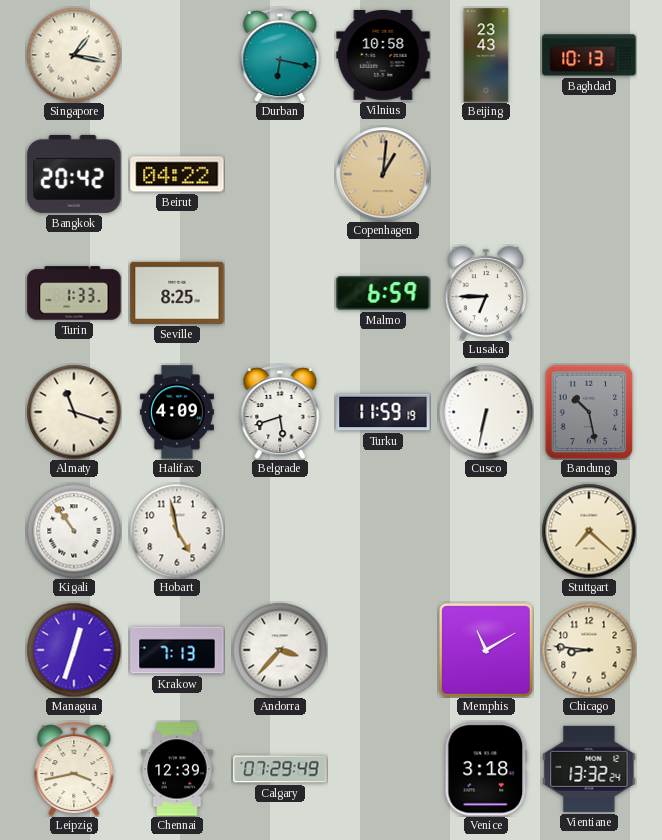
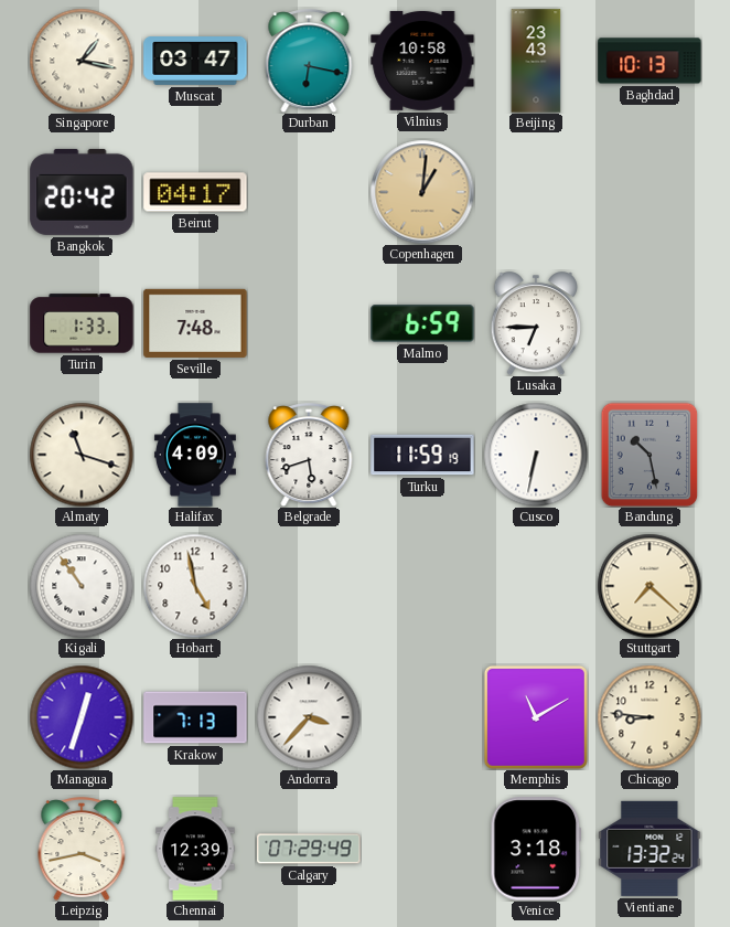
Muscat: none -> 03:47 (195, 62)
Beirut: 04:22 -> 04:17 (195, 192)
Seville: 8:25 -> 7:48 (195, 323)
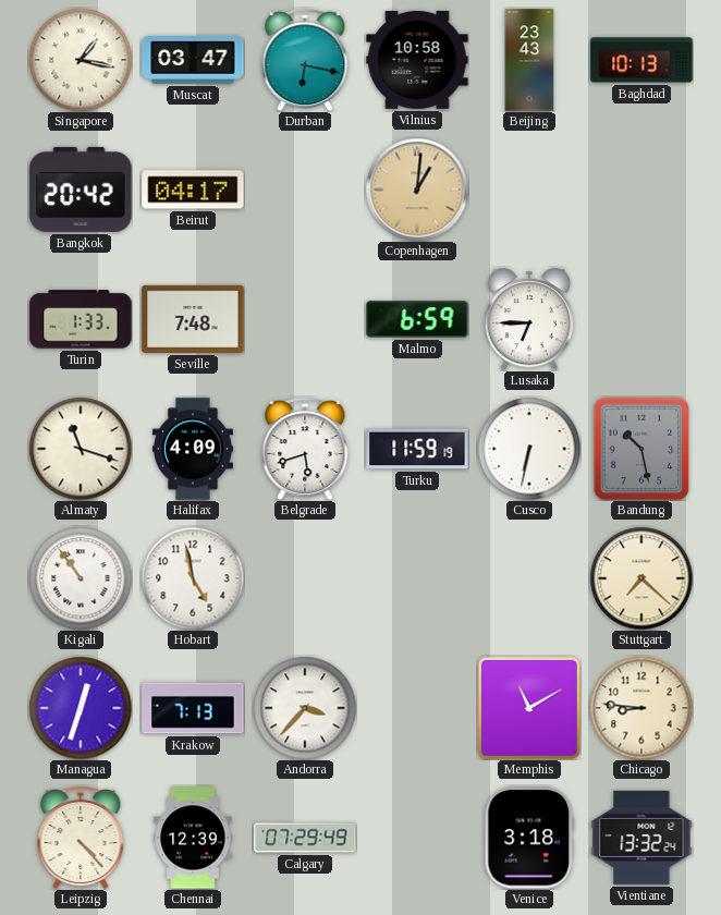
Leipzig: 3:43 -> 4:23 (81, 838)
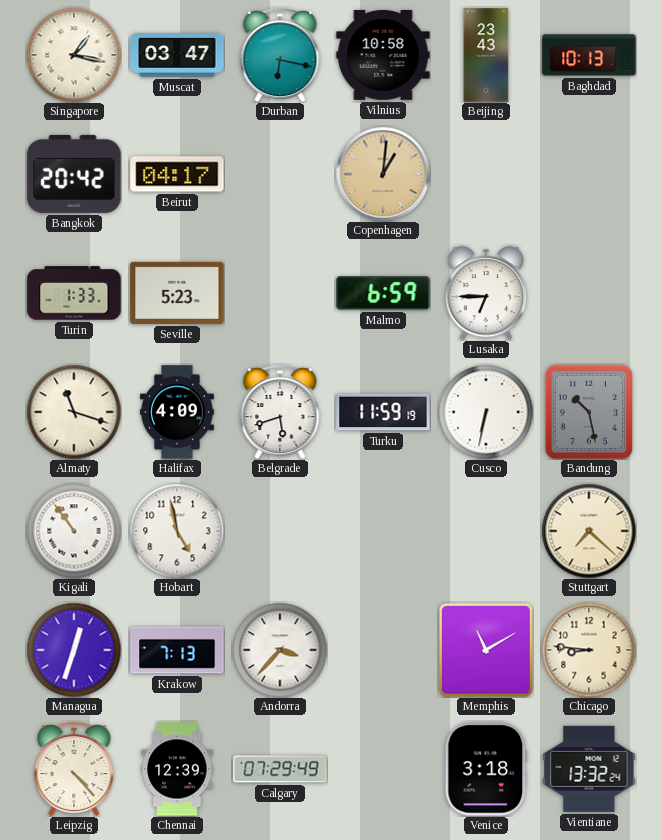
Seville: 7:48 -> 5:23 (177, 293)
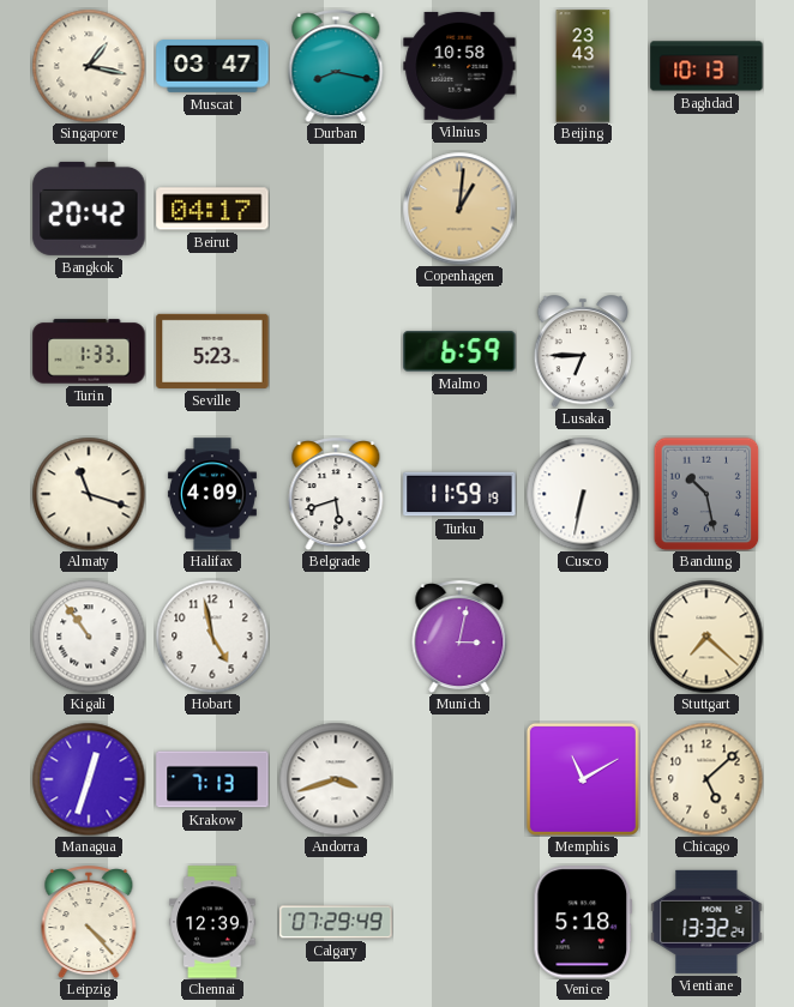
Durban: 6:17 -> 8:17 (336, 66)
Munich: none -> 3:02 (459, 637)
Andorra: 3:37 -> 3:42 (336, 779)
Chicago: 8:46 -> 5:08 (706, 779)
Venice: 3:18 -> 5:18 (583, 922)
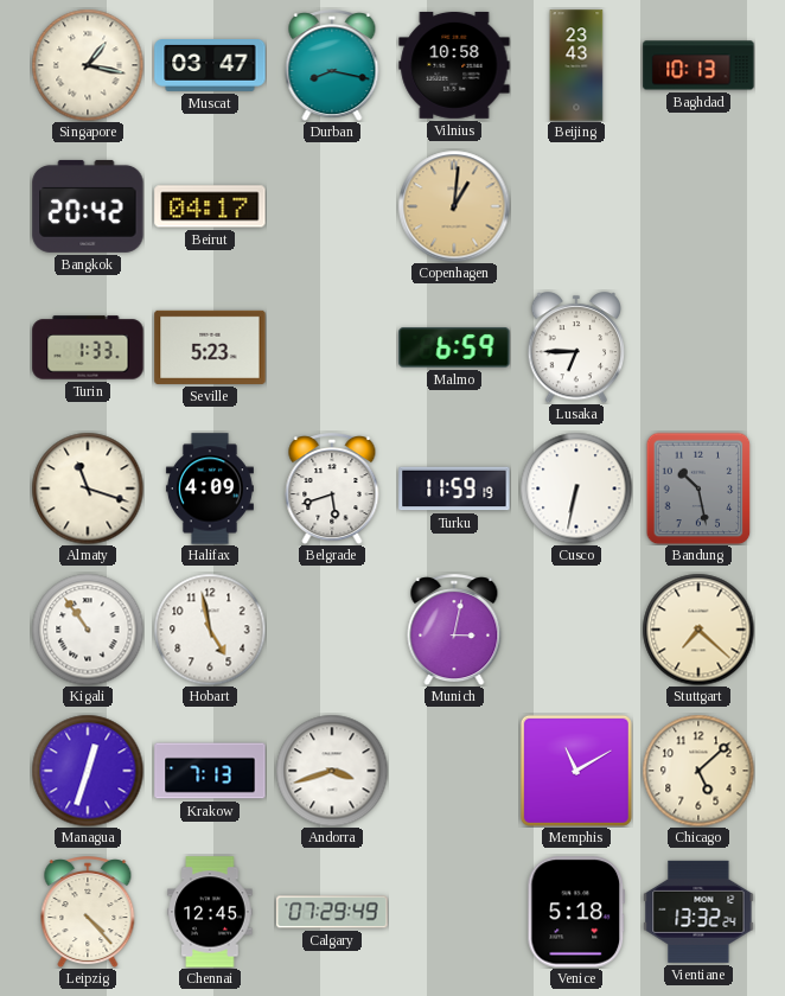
Chennai: 12:39 -> 12:45 (210, 912)
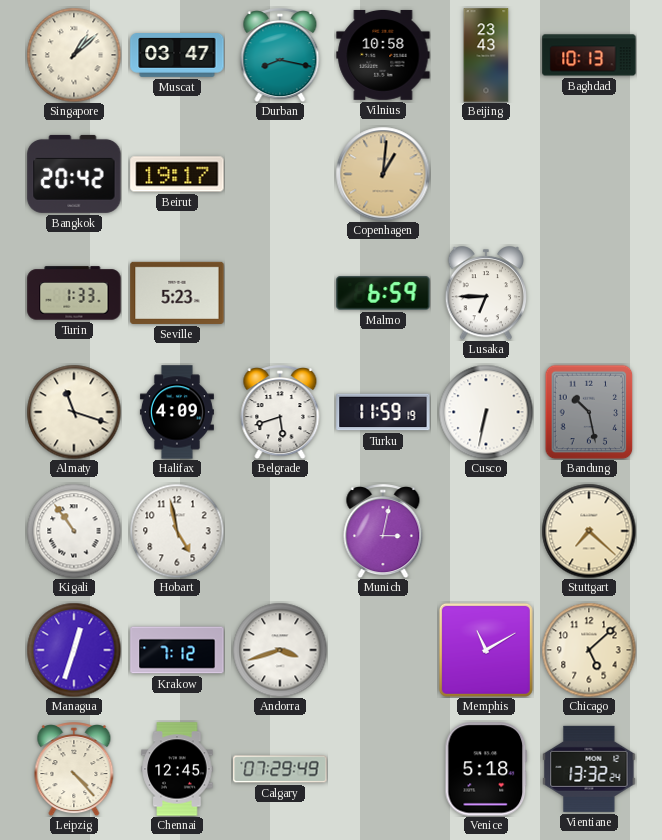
Singapore: 1:17 -> 1:08 (74, 55)
Beirut: 04:17 -> 19:17 (177, 174)
Krakow: 7:13 -> 7:12 (177, 650)
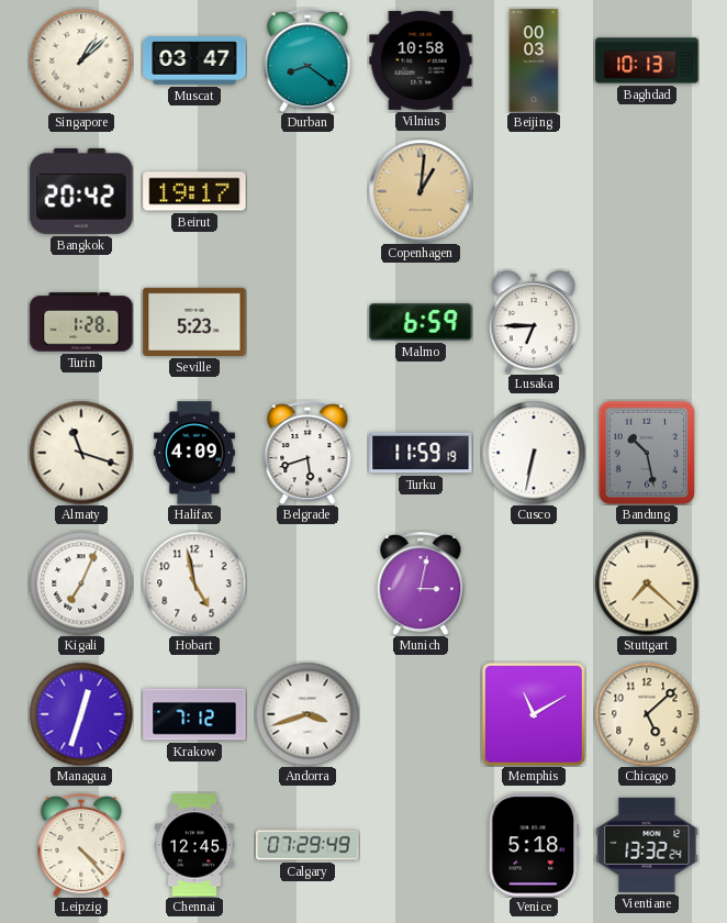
Durban: 8:17 -> 8:21 (307, 60)
Beijing: 23:43 -> 00:03 (534, 60)
Turin: 1:33 -> 1:28 (81, 322)
Kigali: 10:54 -> 7:04 (81, 583)
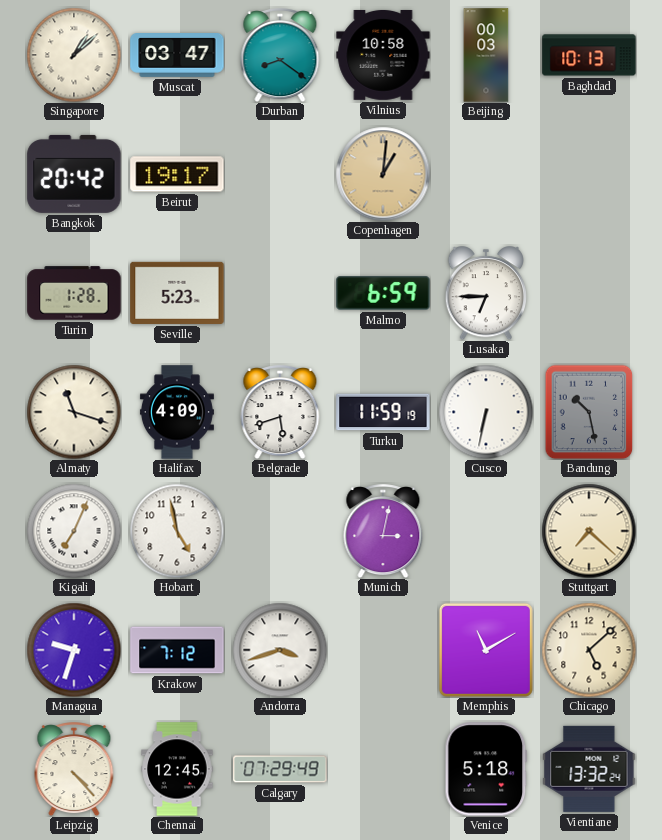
Managua: 12:33 -> 9:33 (74, 650)
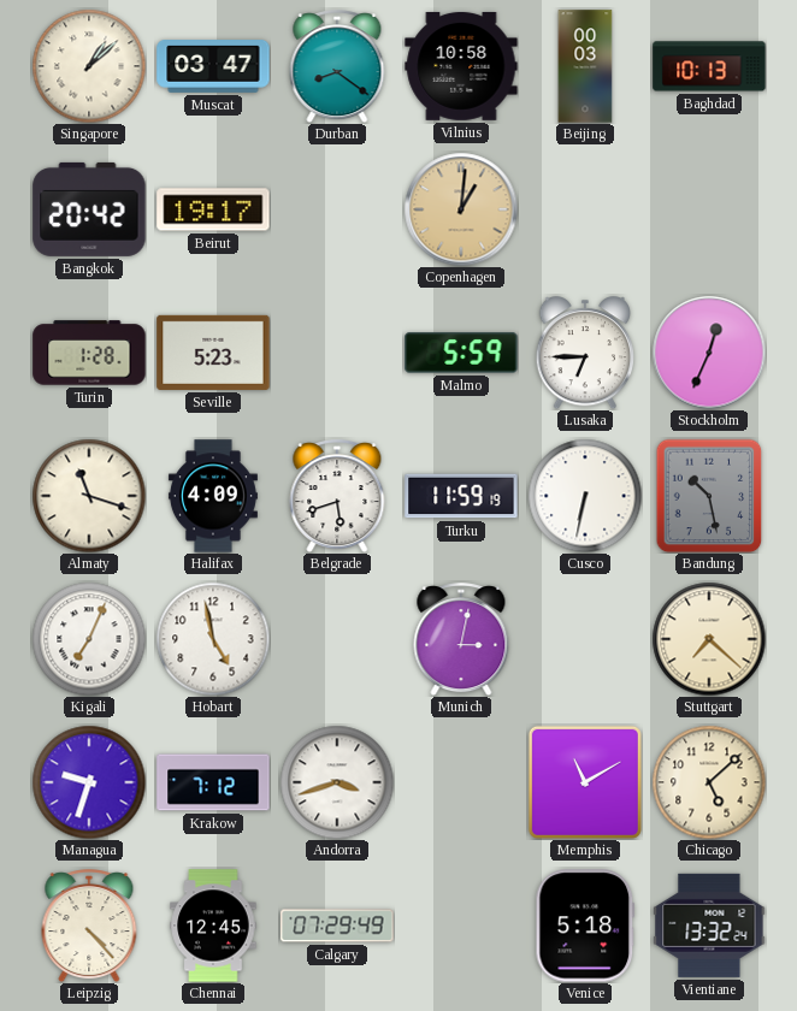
Malmo: 6:59 -> 5:59 (461, 353)
Stockholm: none -> 12:34 (709, 353)
